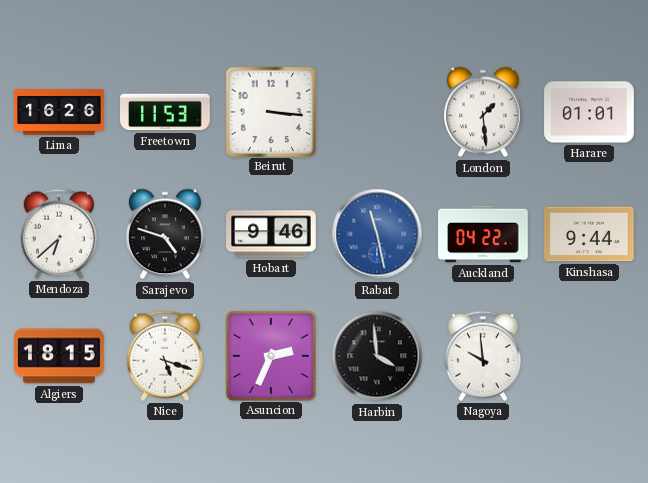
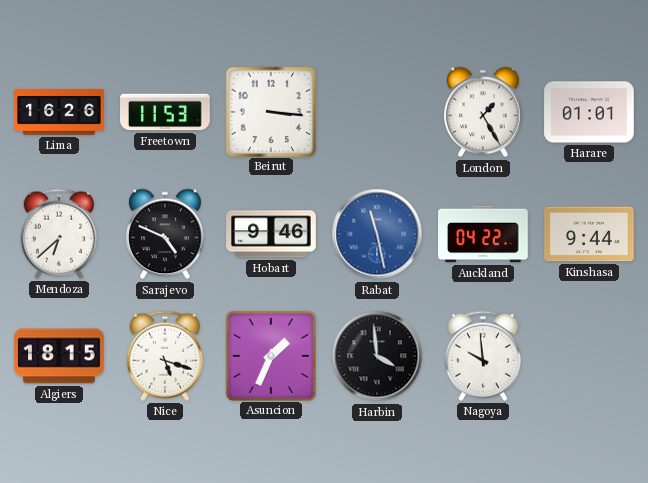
London: 1:29 -> 1:25 (483, 112)
Sarajevo: 4:48 -> 4:49 (165, 234)
Asuncion: 2:34 -> 1:34 (270, 355)
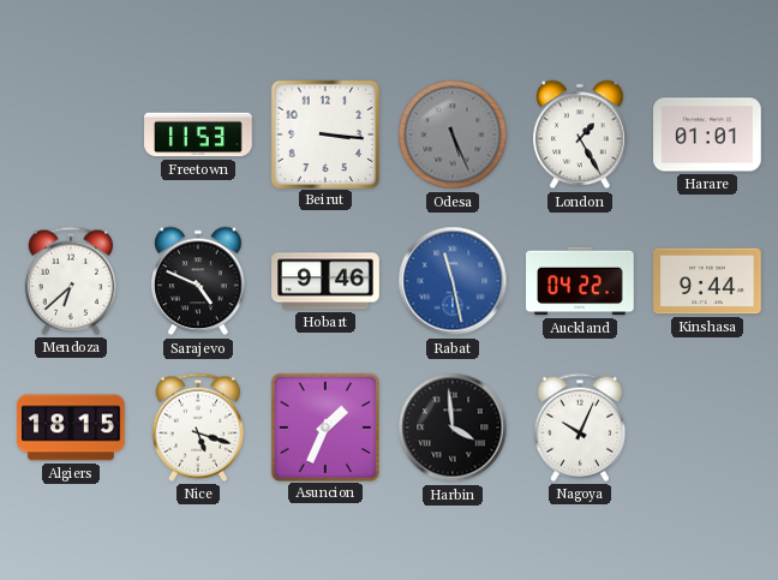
Lima: 16:26 -> none (59, 112)
Odesa: none -> 5:26 (453, 134)
Nagoya: 9:59 -> 10:04 (579, 427)
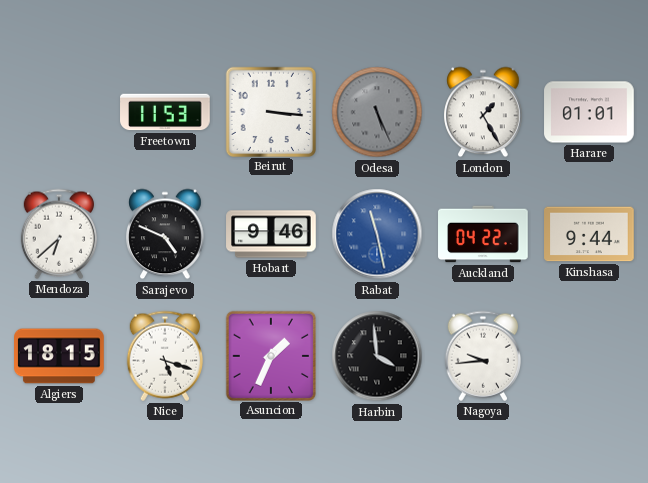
Nagoya: 10:04 -> 9:44 (482, 356)
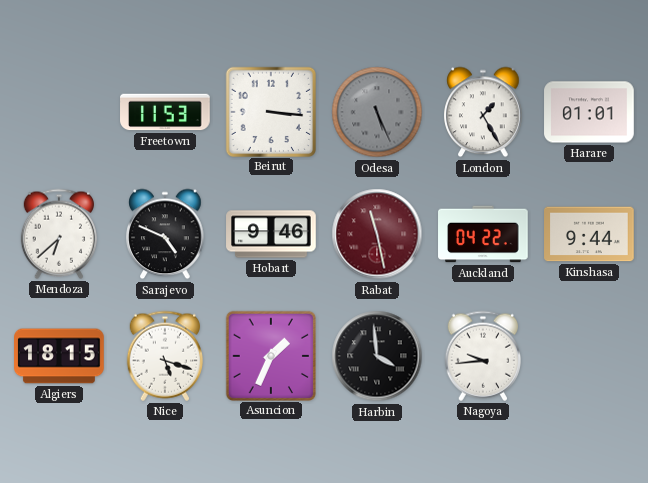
Rabat dial: blue -> burgundy (377, 234)
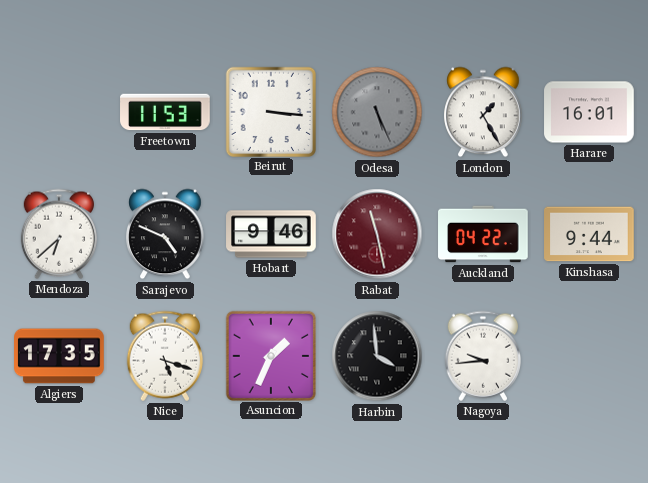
Harare: 01:01 -> 16:01 (589, 112)
Algiers: 18:15 -> 17:35 (59, 356)
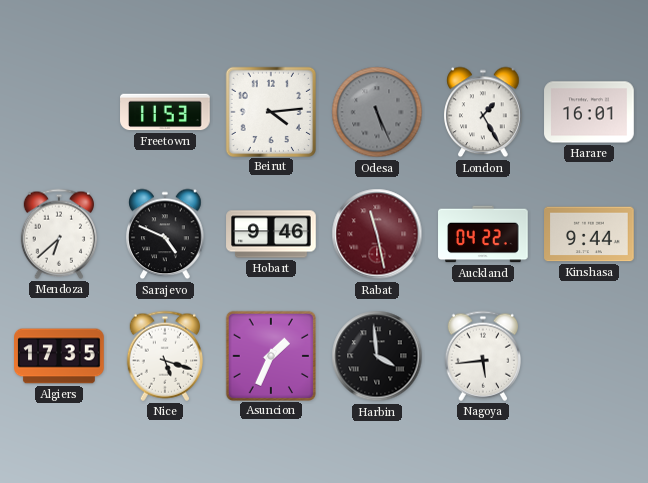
Beirut: 3:16 -> 4:14 (270, 111)
Nagoya: 9:44 -> 5:44 (482, 356)
